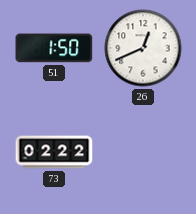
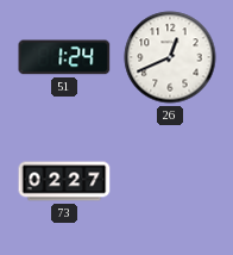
51: 1:50 -> 1:24 (64, 57)
73: 02:22 -> 02:27 (64, 181)
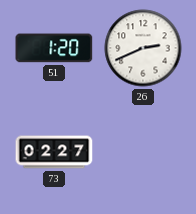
51: 1:24 -> 1:20 (54, 48)
26: 12:41 -> 2:41 (143, 48)
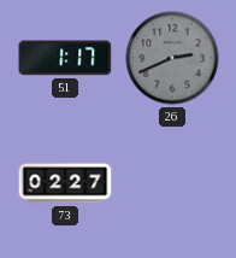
51: 1:20 -> 1:17 (65, 58)
26 dial: white -> grey (172, 58)
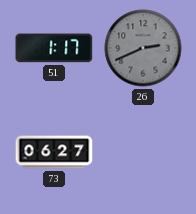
73: 02:27 -> 06:27 (54, 152)
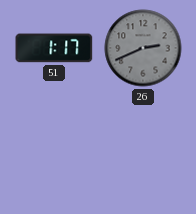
73: 06:27 -> none (54, 152)
